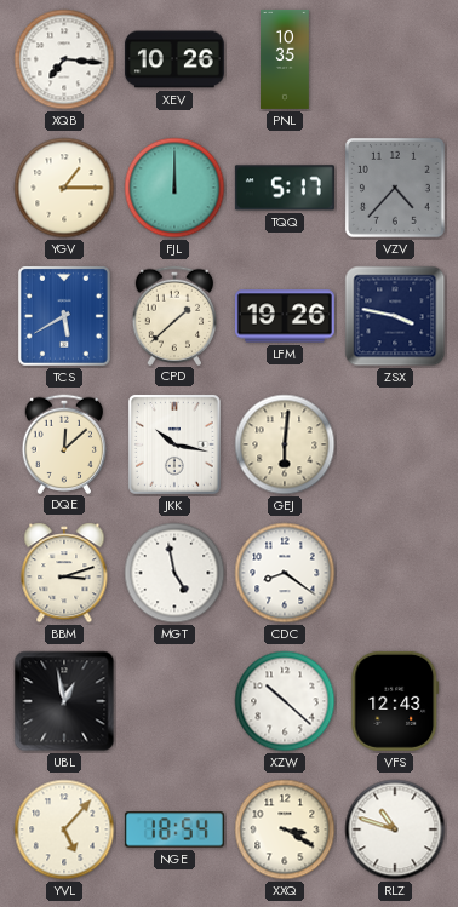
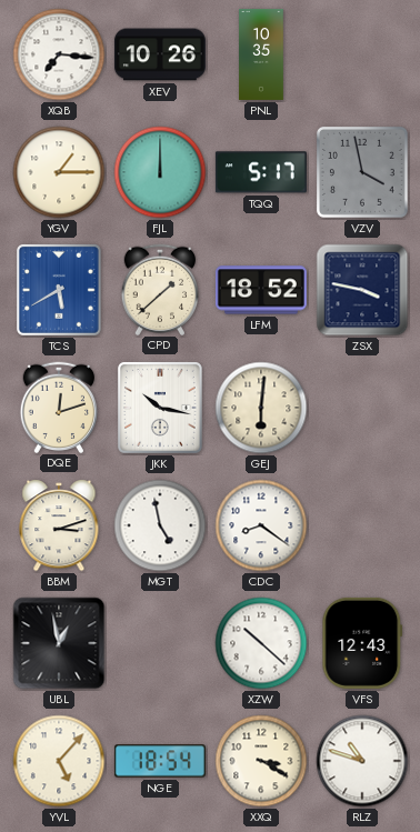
VZV: 4:37 -> 3:58 (362, 172)
LFM: 19:26 -> 18:52 (261, 290)
DQE: 12:08 -> 12:12 (59, 407)
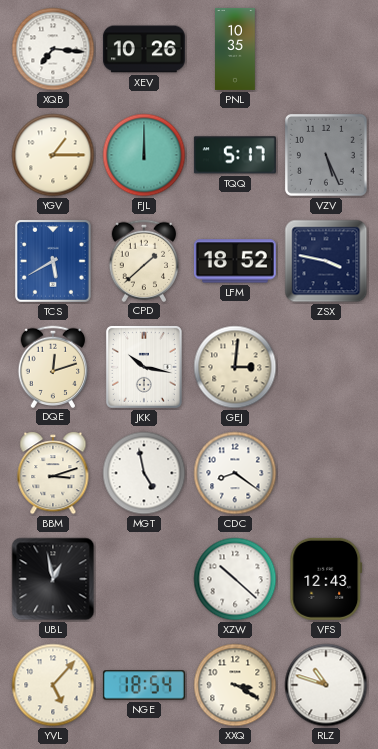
VZV: 3:58 -> 5:26 (326, 155)
GEJ: 6:01 -> 3:01 (235, 367)
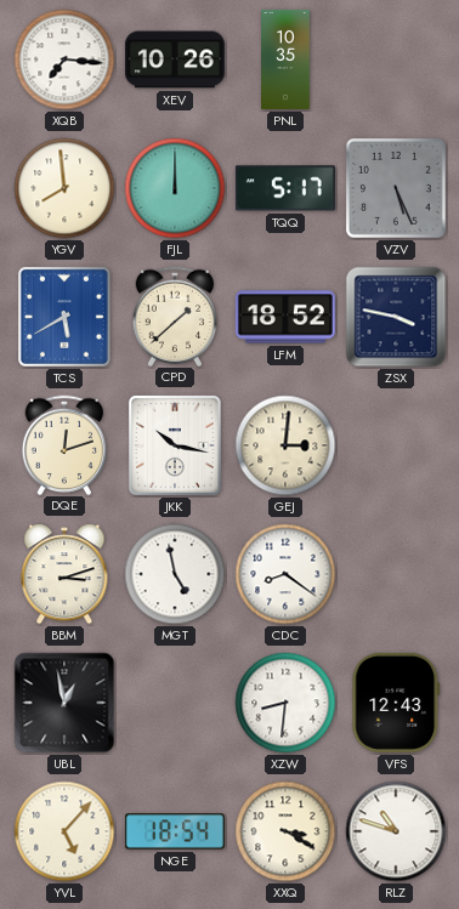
YGV: 1:15 -> 7:59 (64, 188)
XZW: 10:22 -> 8:31 (285, 703)
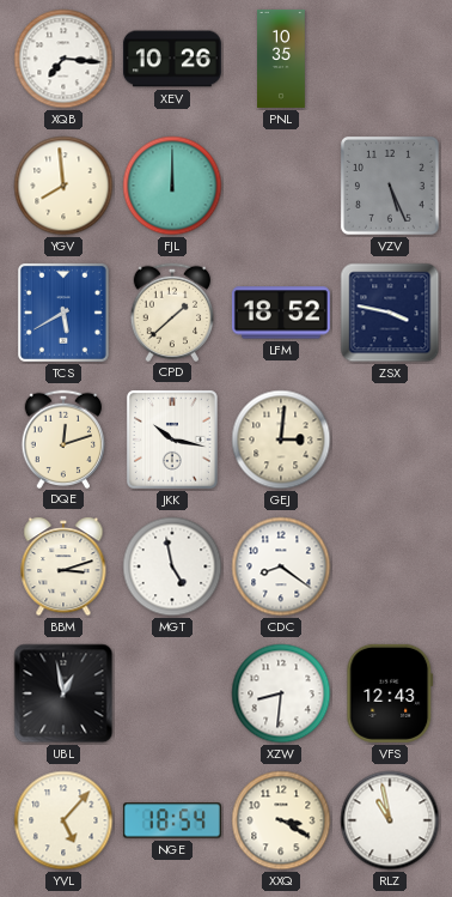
TQQ: 5:17 -> none (285, 188)
RLZ: 10:48 -> 10:58 (390, 820)
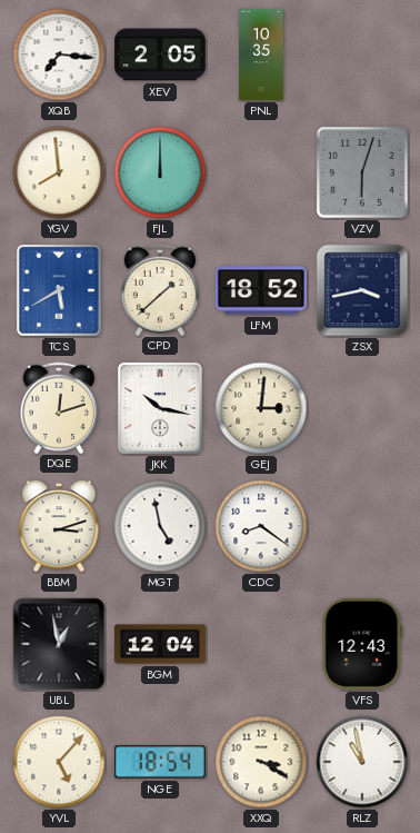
XEV: 10:26 -> 2:05 (160, 54)
VZV: 5:26 -> 6:03 (362, 172)
ZSX: 3:47 -> 3:43 (362, 290)
BGM: none -> 12:04 (160, 644)
XZW: 8:31 -> none (281, 693)
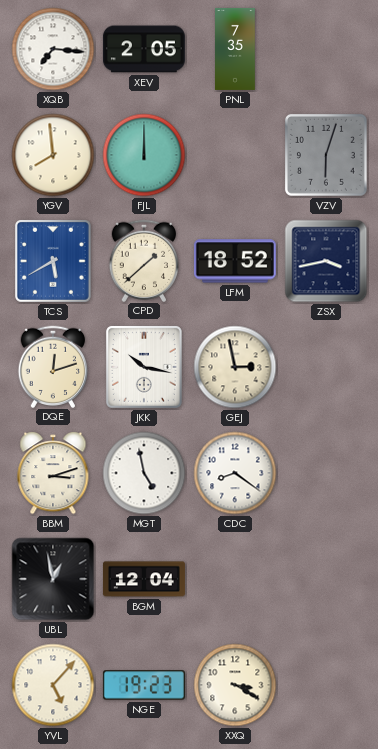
PNL: 10:35 -> 7:35 (236, 49)
GEJ: 3:01 -> 2:58 (235, 367)
VFS: 12:43 -> none (362, 644)
NGE: 18:54 -> 19:23 (144, 685)
RLZ: 10:58 -> none (362, 762)
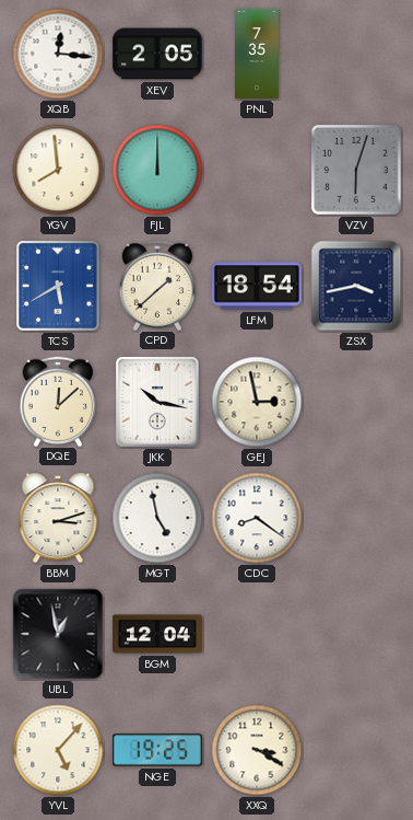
XQB: 7:16 -> 12:16 (58, 54)
LFM: 18:52 -> 18:54 (257, 286)
DQE: 12:12 -> 12:08 (58, 401)
NGE: 19:23 -> 19:25 (157, 750)
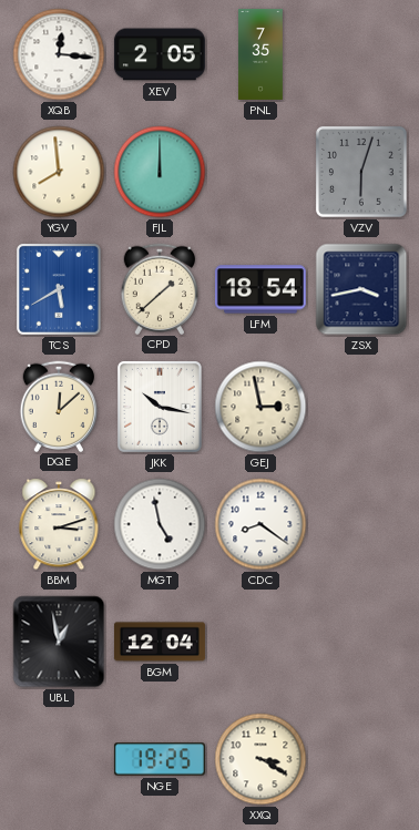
YVL: 5:07 -> none (58, 750)
